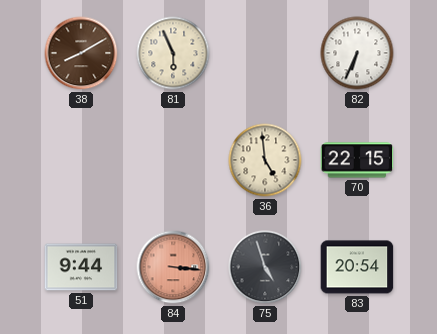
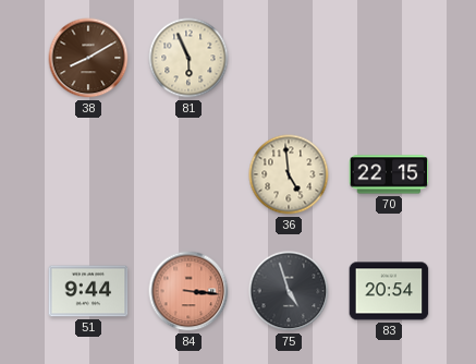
82: 6:34 -> none (357, 53)
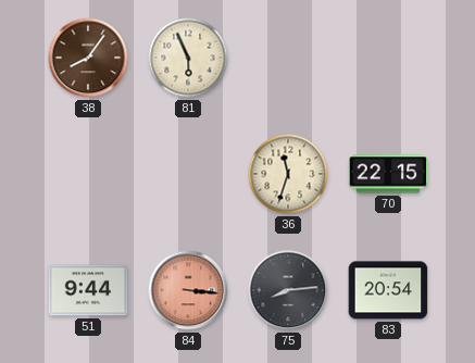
38: 8:10 -> 8:06 (88, 58)
36: 4:59 -> 11:33 (288, 174)
75: 4:57 -> 8:14 (288, 290)
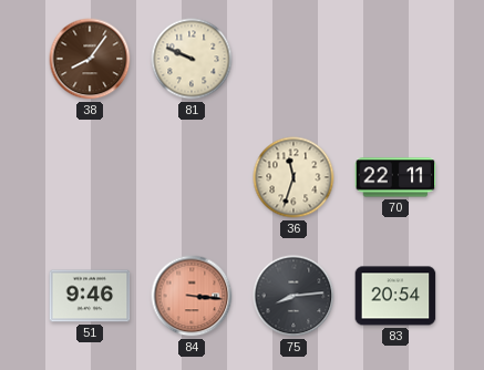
81: 5:56 -> 9:49 (192, 59)
70: 22:15 -> 22:11 (395, 177)
51: 9:44 -> 9:46 (90, 296)
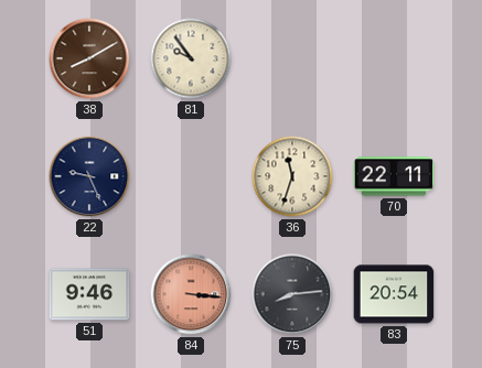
38: 8:06 -> 8:10 (89, 58)
81: 9:49 -> 9:54 (191, 58)
22: none -> 9:26 (89, 176)
